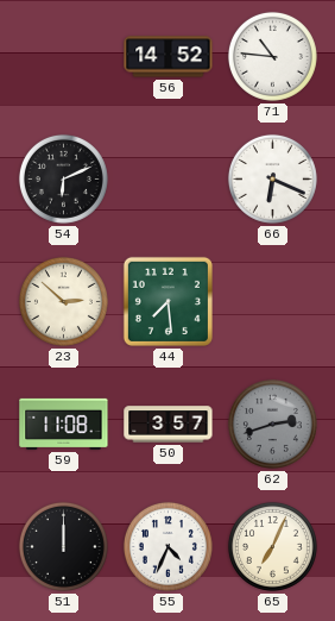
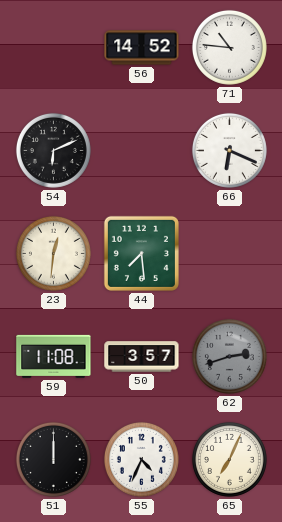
23: 2:52 -> 12:31 (53, 253)
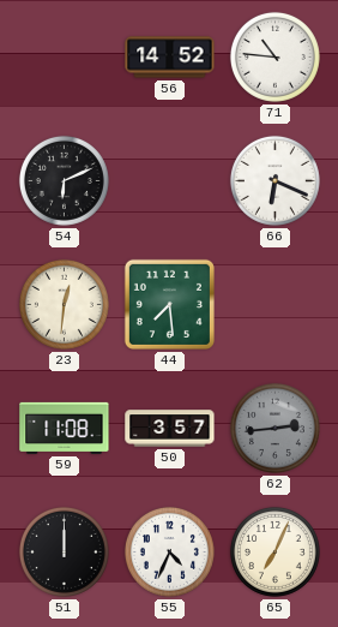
62: 2:42 -> 2:44 (274, 428)
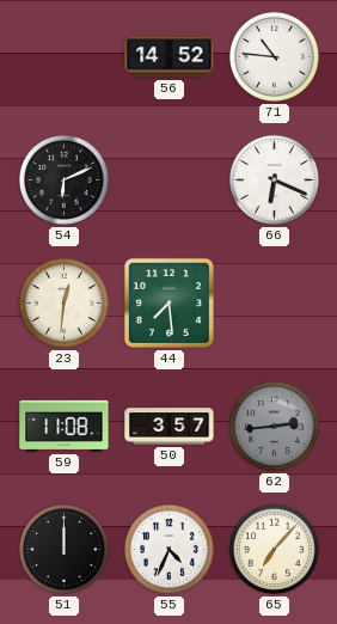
65: 7:04 -> 7:07 (274, 549)
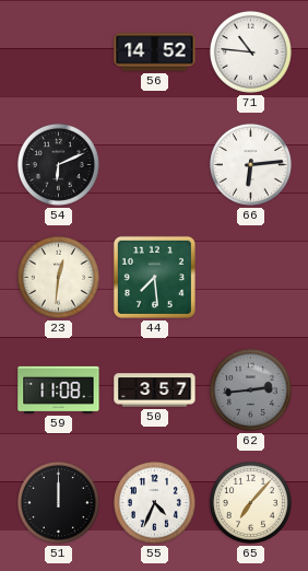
66: 6:19 -> 6:14 (250, 164)
